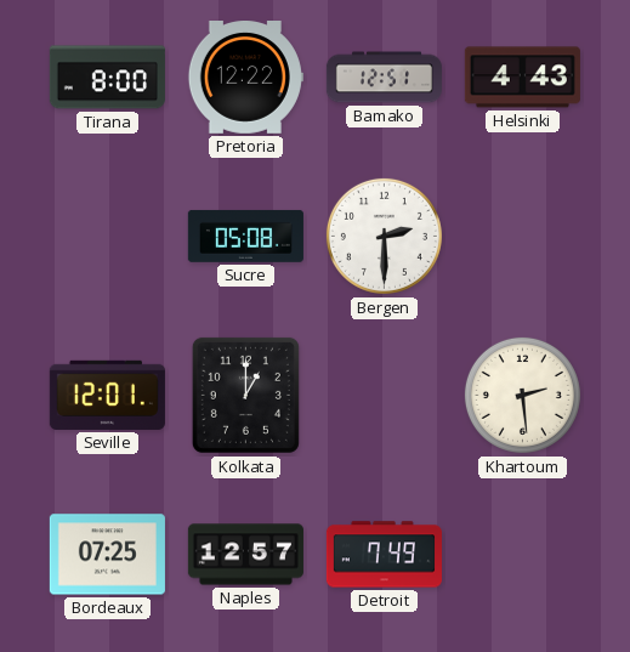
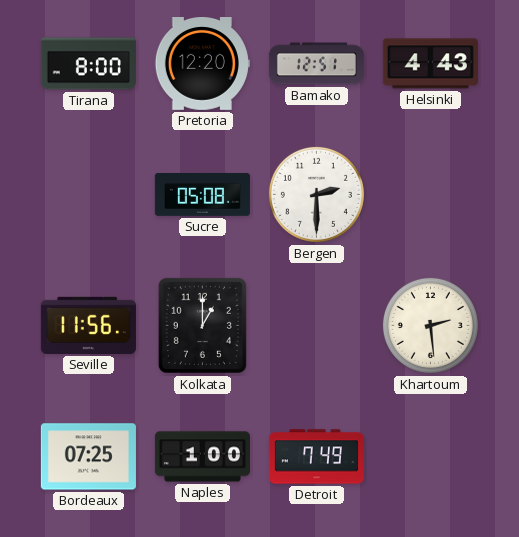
Pretoria: 12:22 -> 12:20 (202, 64)
Seville: 12:01 -> 11:56 (88, 325)
Naples: 12:57 -> 1:00 (202, 457)
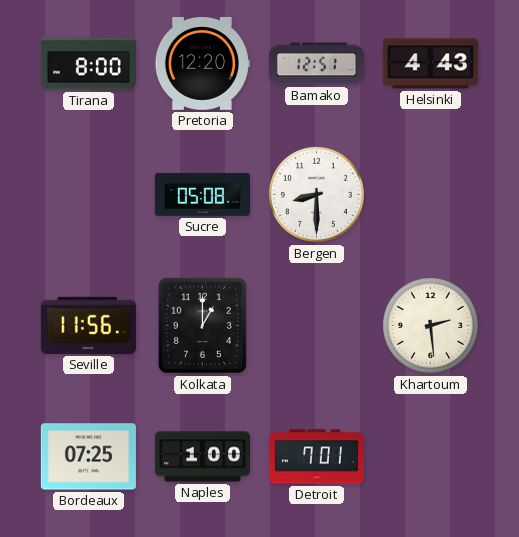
Bergen: 2:30 -> 8:30 (316, 194)
Detroit: 7:49 -> 7:01 (316, 457)
